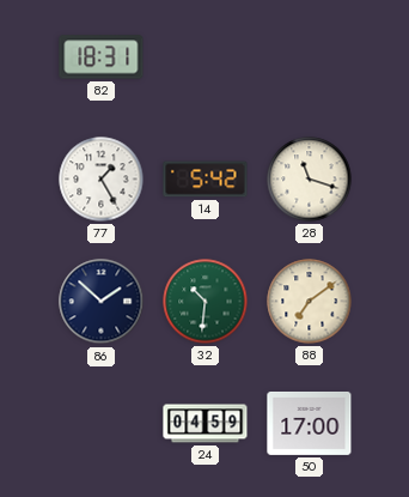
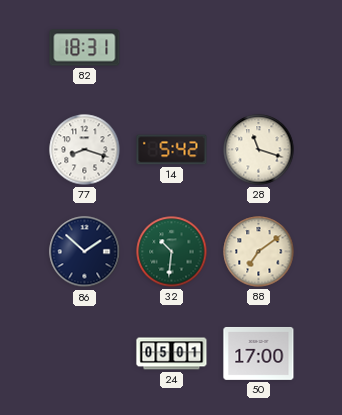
77: 1:25 -> 8:18 (85, 150)
24: 04:59 -> 05:01 (172, 354)
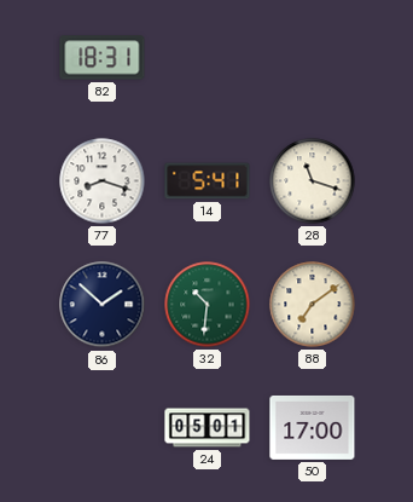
14: 5:42 -> 5:41 (208, 181)
